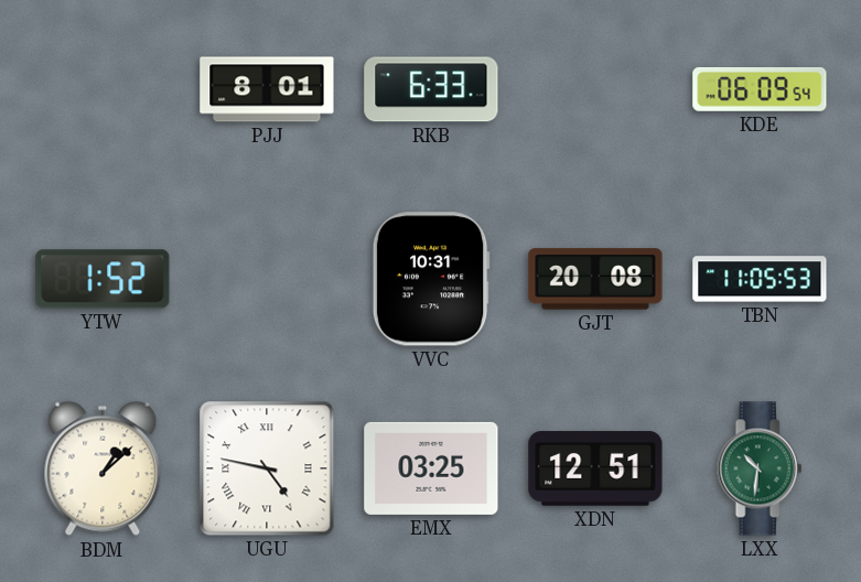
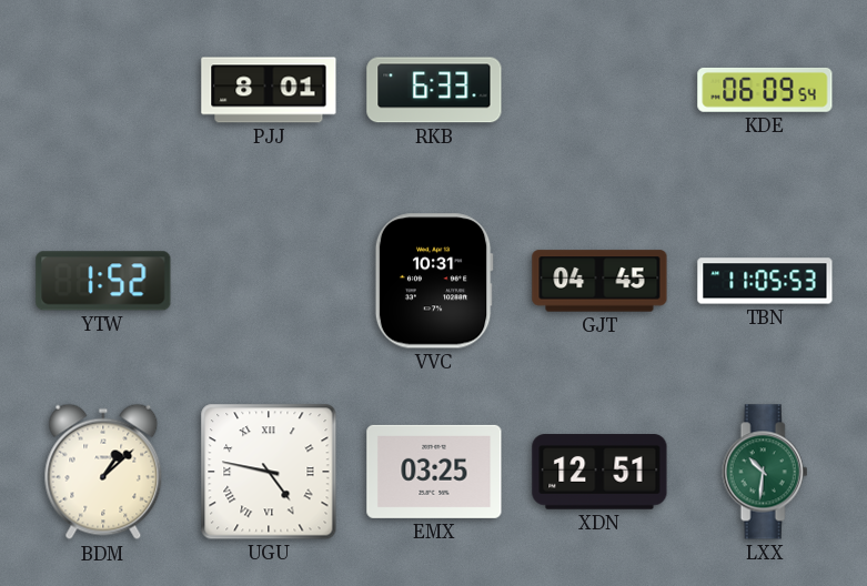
GJT: 20:08 -> 04:45 (599, 281)
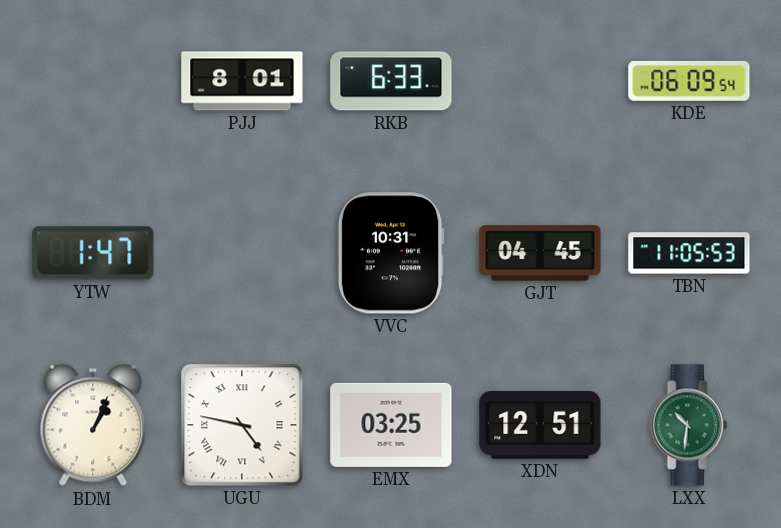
YTW: 1:52 -> 1:47 (93, 253)
BDM: 1:08 -> 1:04 (93, 425)
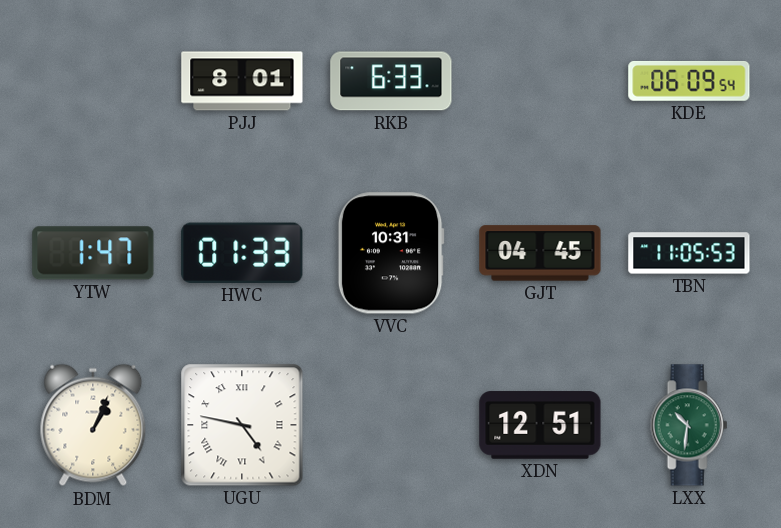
HWC: none -> 01:33 (242, 253)
EMX: 03:25 -> none (391, 425)
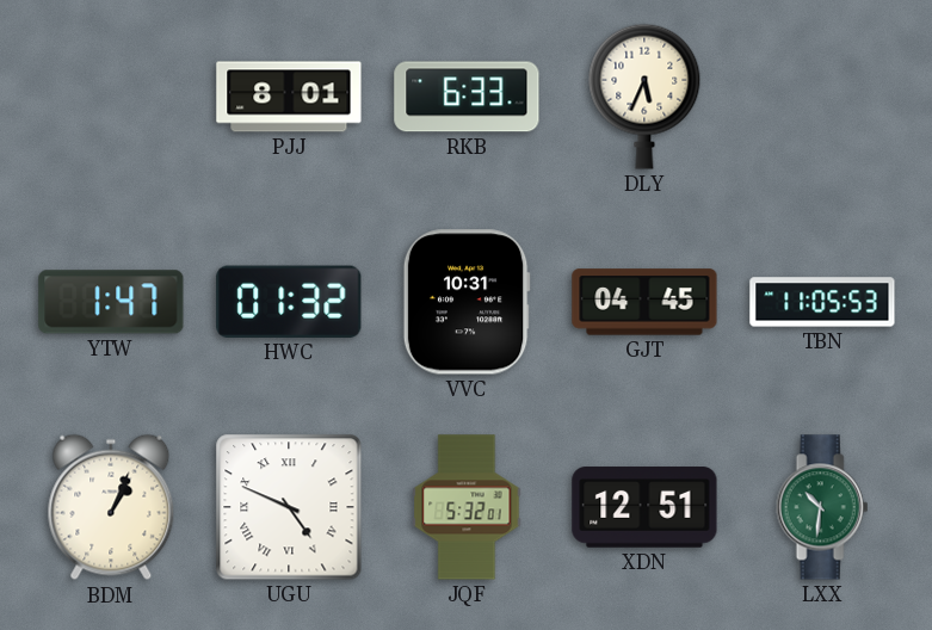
DLY: none -> 5:34 (644, 97)
KDE: 06:09 -> none (689, 81)
HWC: 01:33 -> 01:32 (289, 302)
UGU: 4:47 -> 4:49 (289, 507)
JQF: none -> 5:32 (467, 507)
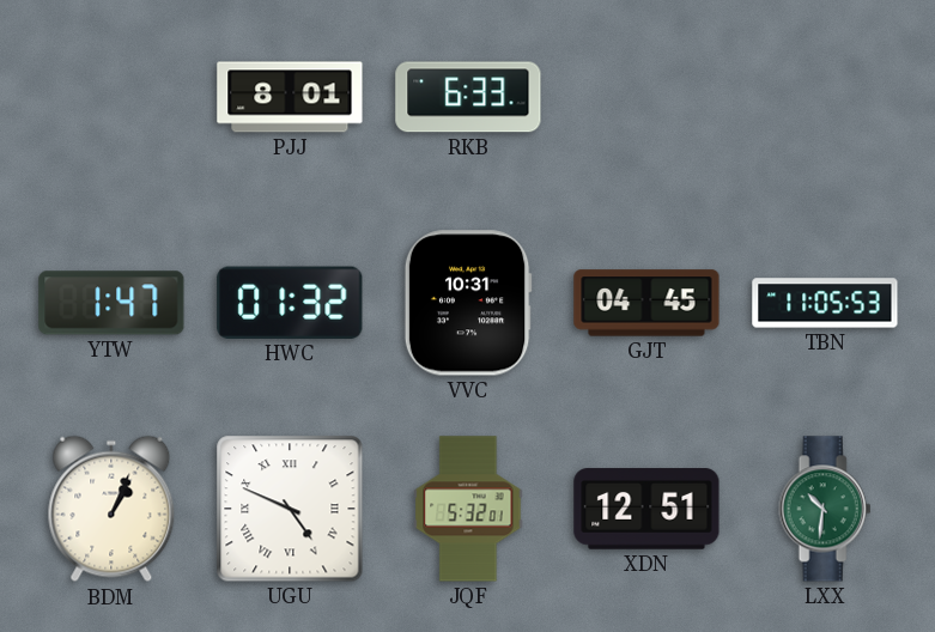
DLY: 5:34 -> none (644, 97)
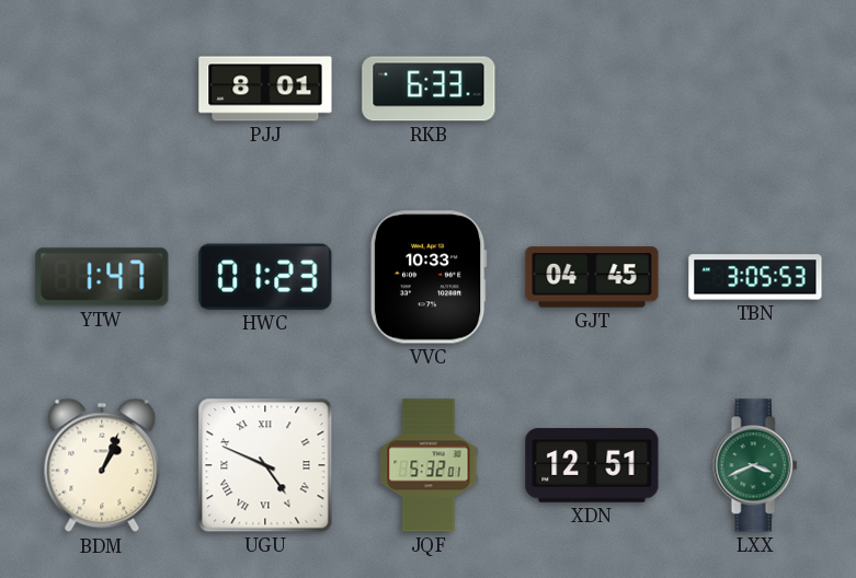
HWC: 01:32 -> 01:23 (265, 277)
VVC: 10:31 -> 10:33 (429, 277)
TBN: 11:05 -> 3:05 (755, 277)
LXX: 10:31 -> 3:41 (755, 465)
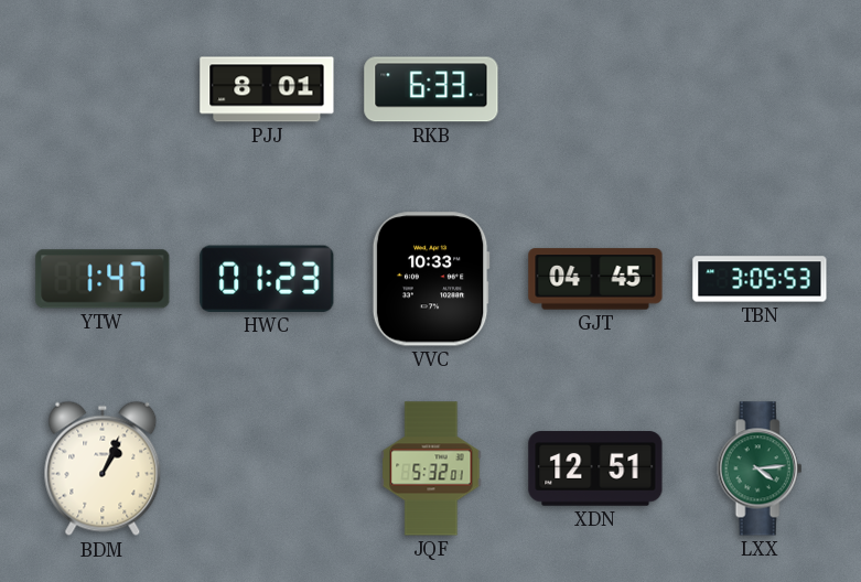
UGU: 4:49 -> none (265, 465)
LXX: 3:41 -> 4:14 (760, 468)
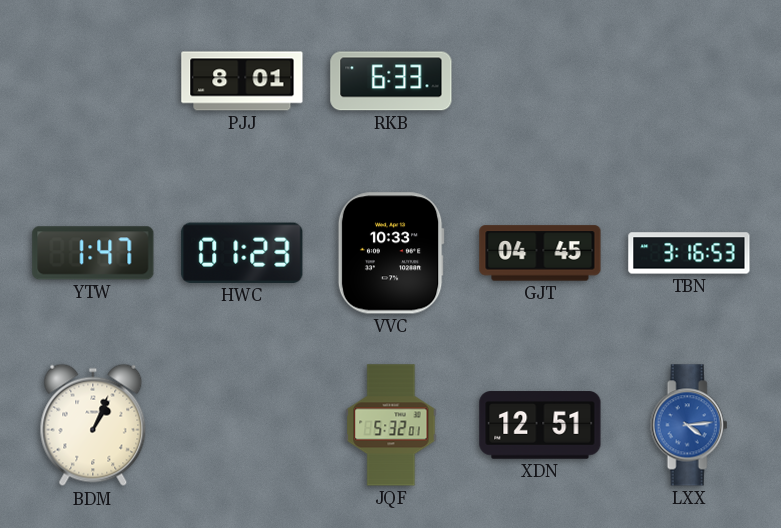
TBN: 3:05 -> 3:16 (689, 253)
LXX dial: green -> blue (689, 425)
